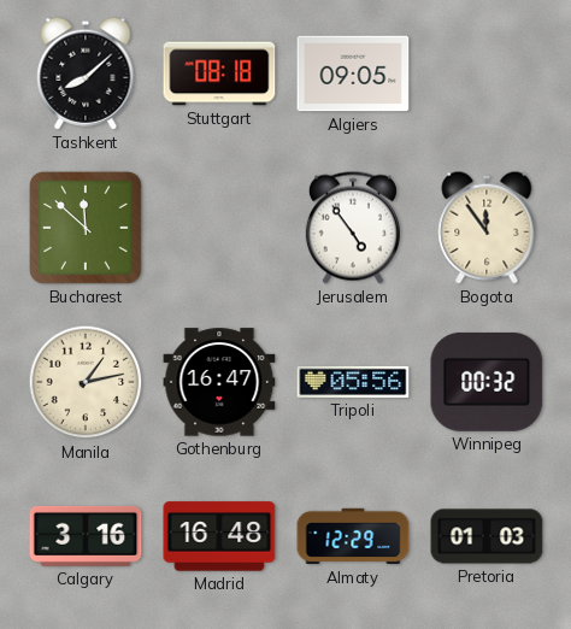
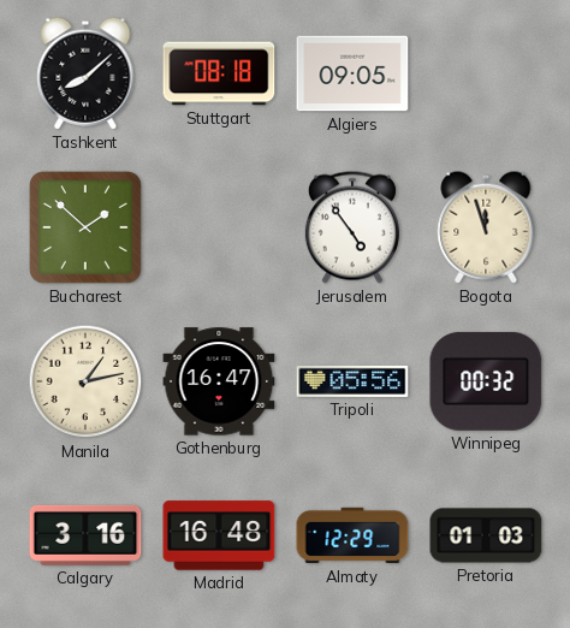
Bucharest: 11:52 -> 1:52 (87, 229)
Bogota: 11:54 -> 11:57 (486, 227)
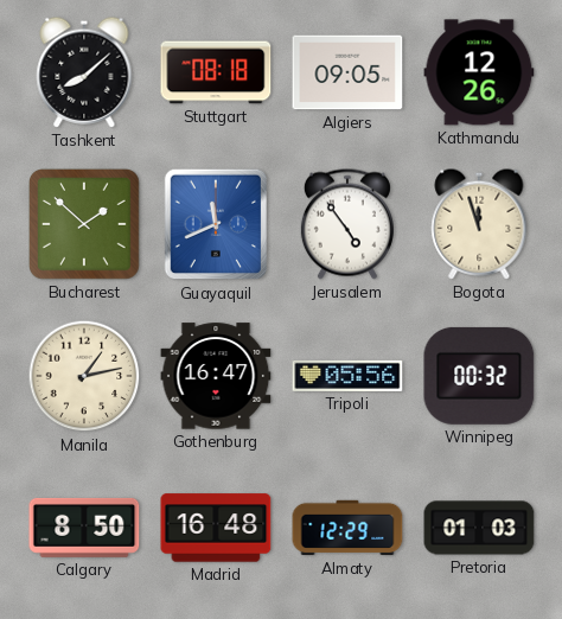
Kathmandu: none -> 12:26 (479, 72)
Guayaquil: none -> 11:41 (216, 224)
Calgary: 3:16 -> 8:50 (84, 528)
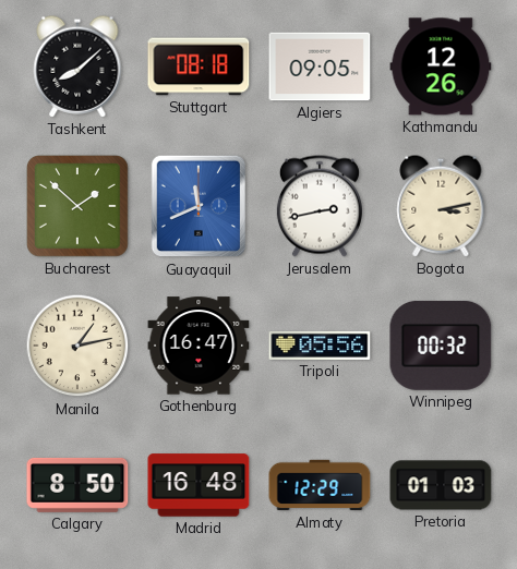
Jerusalem: 4:54 -> 2:43 (320, 206)
Bogota: 11:57 -> 3:13 (441, 206)
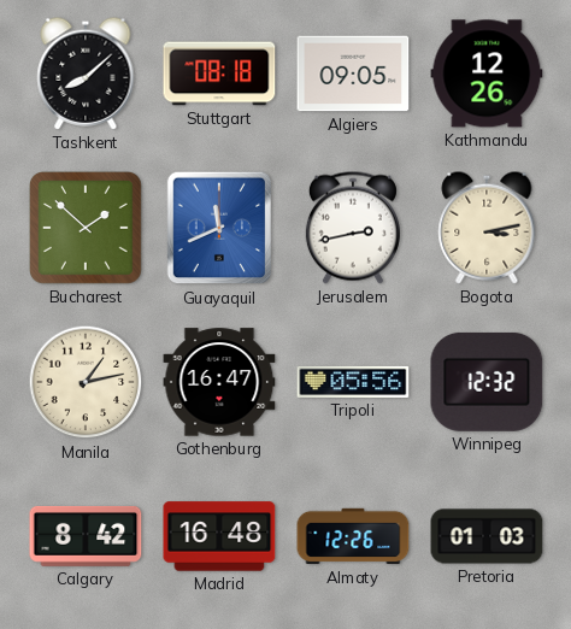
Winnipeg: 00:32 -> 12:32 (487, 382)
Calgary: 8:50 -> 8:42 (86, 536)
Almaty: 12:29 -> 12:26 (353, 536)
